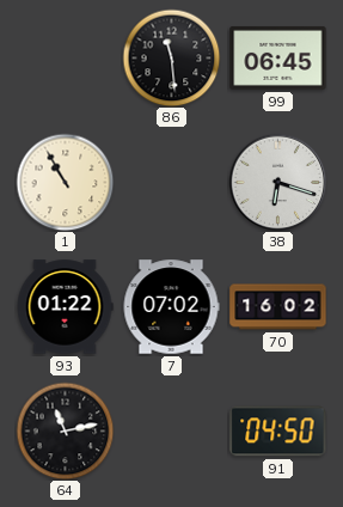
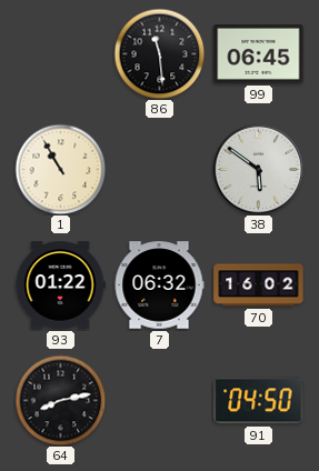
38: 6:18 -> 5:51 (258, 169)
7: 07:02 -> 06:32 (159, 285)
64: 11:13 -> 8:13 (60, 400)
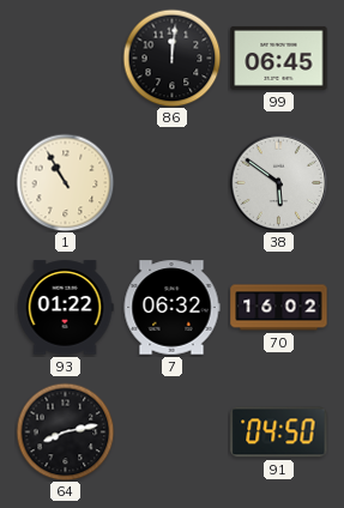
86: 11:29 -> 12:01 (171, 58)
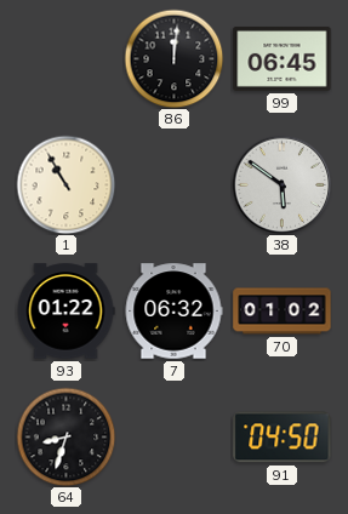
70: 16:02 -> 01:02 (283, 312)
64: 8:13 -> 8:33 (65, 436)
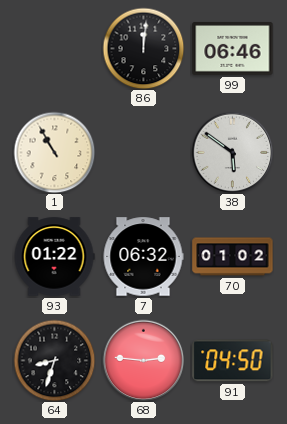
99: 06:45 -> 06:46 (233, 48)
68: none -> 2:46 (143, 360)
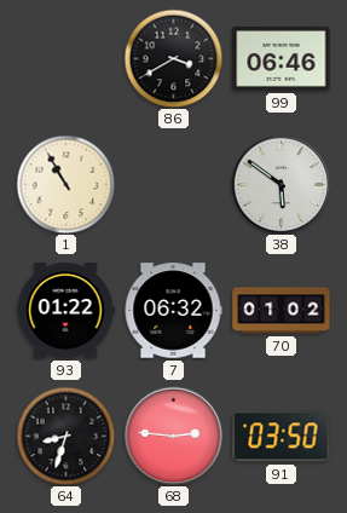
86: 12:01 -> 3:40 (173, 58)
91: 04:50 -> 03:50 (282, 437)
